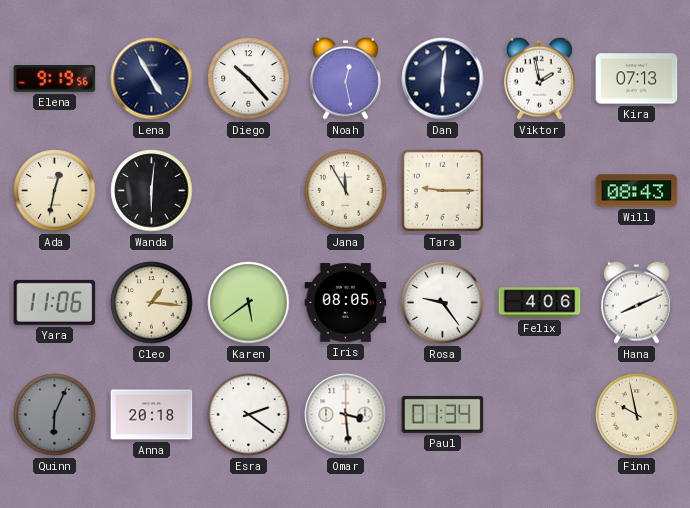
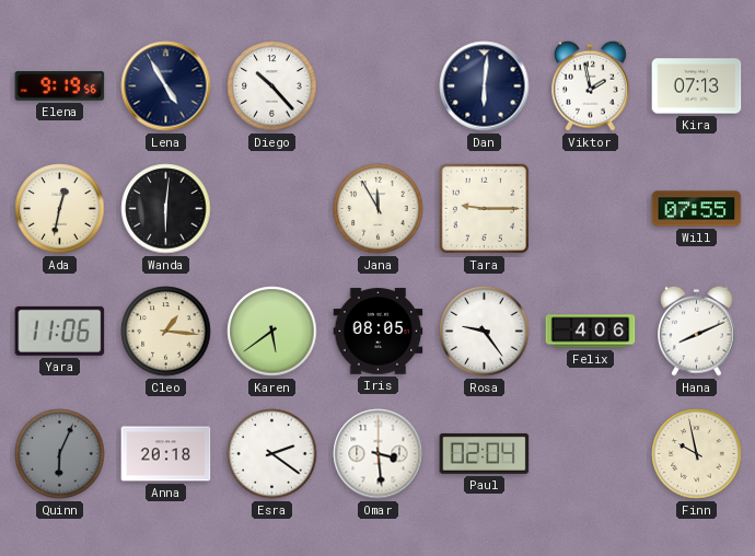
Noah: 12:28 -> none (346, 78)
Will: 08:43 -> 07:55 (697, 209)
Paul: 01:34 -> 02:04 (485, 453)
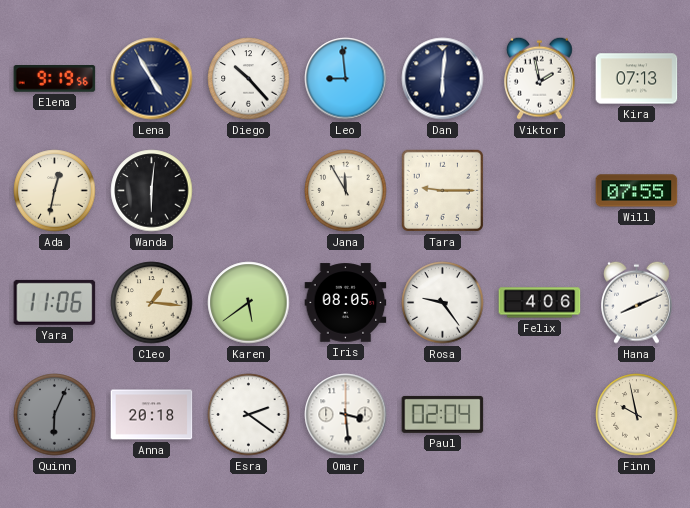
Leo: none -> 8:59 (346, 79)
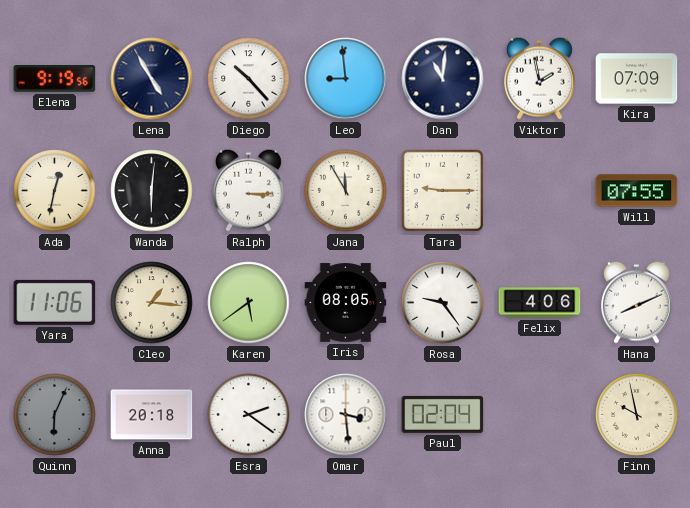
Dan: 6:01 -> 11:01 (443, 79)
Kira: 07:13 -> 07:09 (637, 79)
Ralph: none -> 3:15 (249, 190)
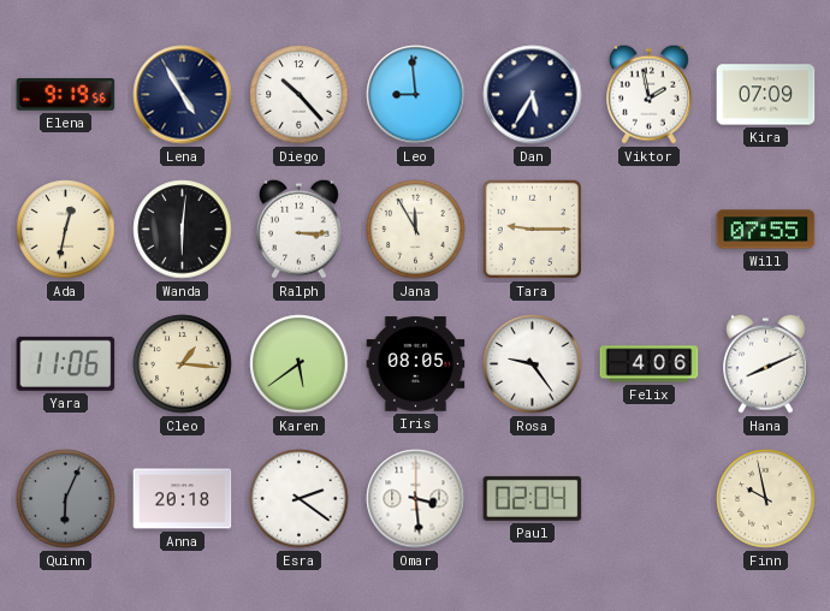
Dan: 11:01 -> 5:35 (533, 95)
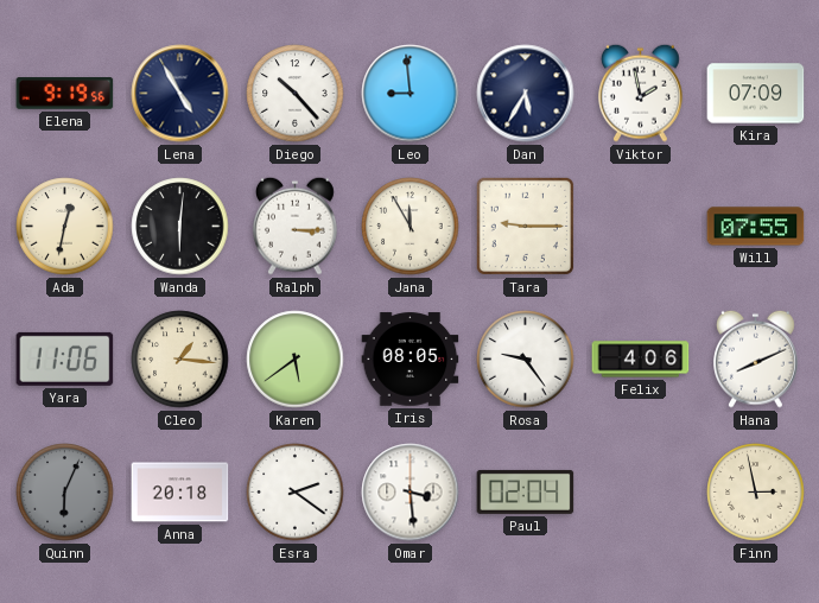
Finn: 9:58 -> 2:58 (756, 493)
